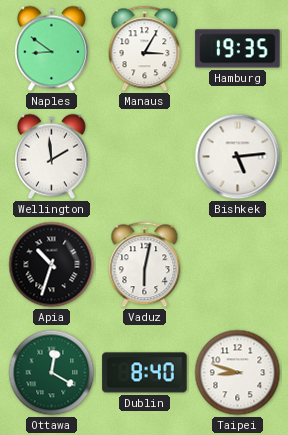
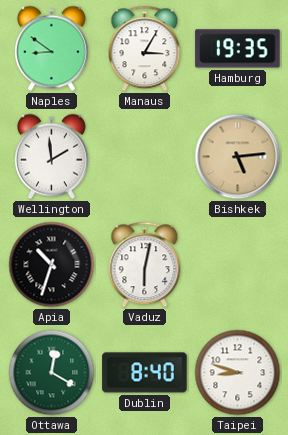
Bishkek dial: white -> champagne (238, 157)
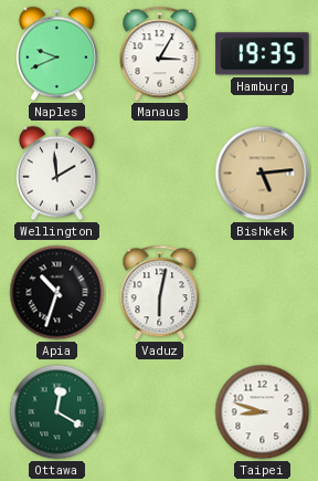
Naples: 8:51 -> 9:41 (56, 54)
Dublin: 8:40 -> none (145, 373)
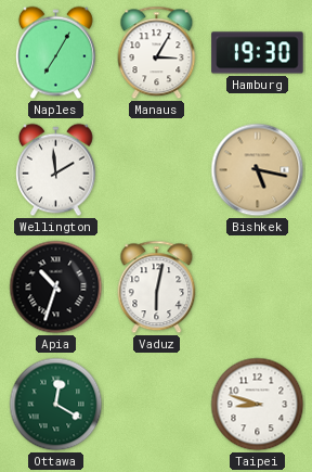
Naples: 9:41 -> 7:05 (55, 53)
Hamburg: 19:35 -> 19:30 (258, 53)
Bishkek: 5:14 -> 5:17 (258, 170)
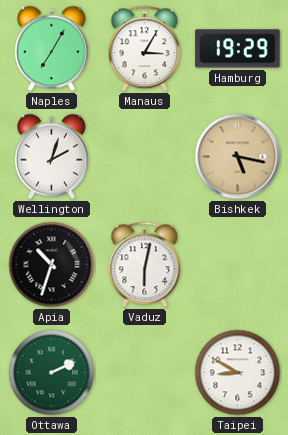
Hamburg: 19:30 -> 19:29 (238, 49)
Wellington: 1:59 -> 2:03 (51, 157)
Ottawa: 12:20 -> 2:11 (52, 373)
Taipei: 8:48 -> 8:50 (238, 373)
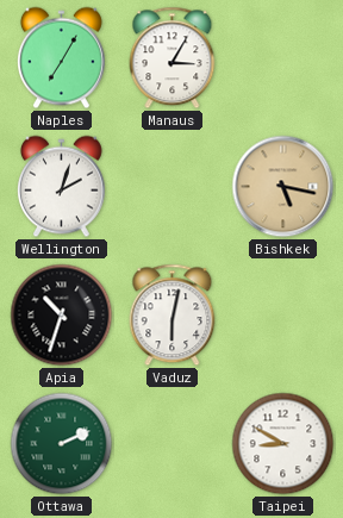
Hamburg: 19:29 -> none (238, 49)
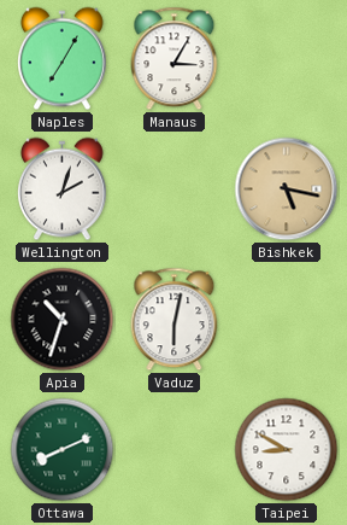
Ottawa: 2:11 -> 8:11 (63, 450)
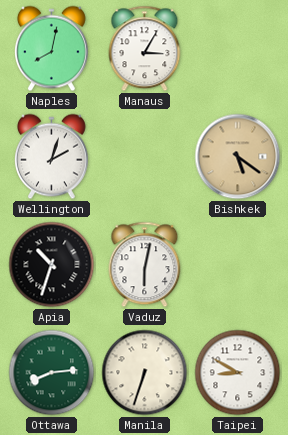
Naples: 7:05 -> 8:02 (51, 49)
Bishkek: 5:17 -> 5:21 (238, 157)
Ottawa: 8:11 -> 8:14 (52, 373)
Manila: none -> 6:33 (145, 373)
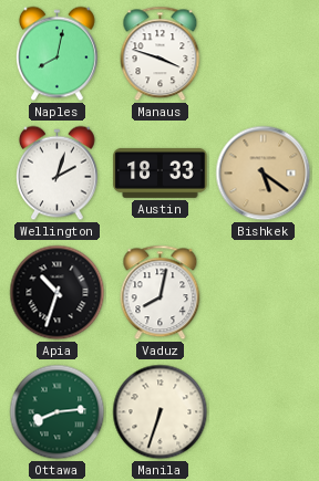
Manaus: 3:05 -> 3:48 (161, 54)
Austin: none -> 18:33 (161, 172)
Vaduz: 6:02 -> 8:02 (161, 293)
Taipei: 8:50 -> none (238, 373)
